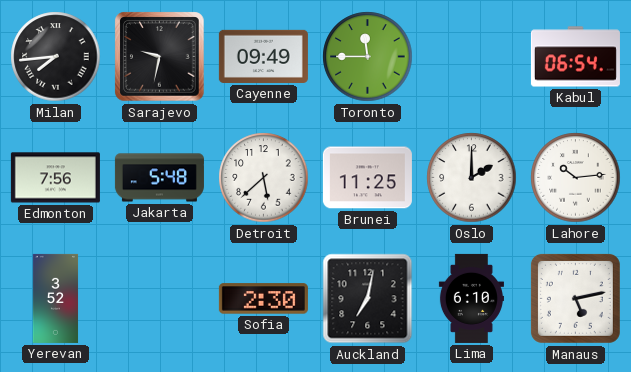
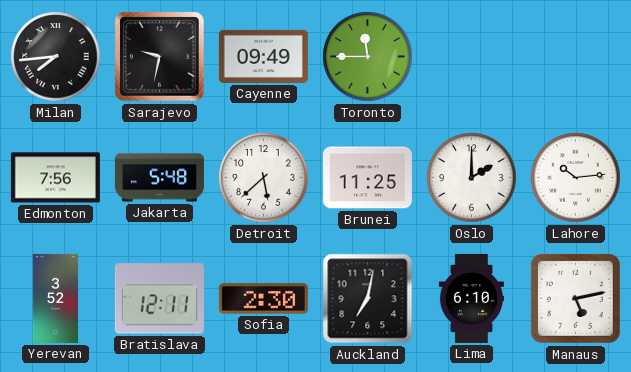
Kabul: 06:54 -> none (575, 57)
Bratislava: none -> 12:11 (159, 299)
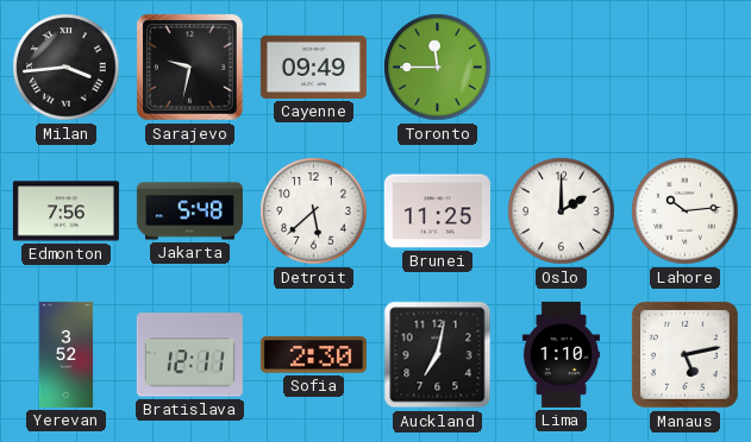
Milan: 7:44 -> 3:44 (67, 68)
Lima: 6:10 -> 1:10 (561, 354)
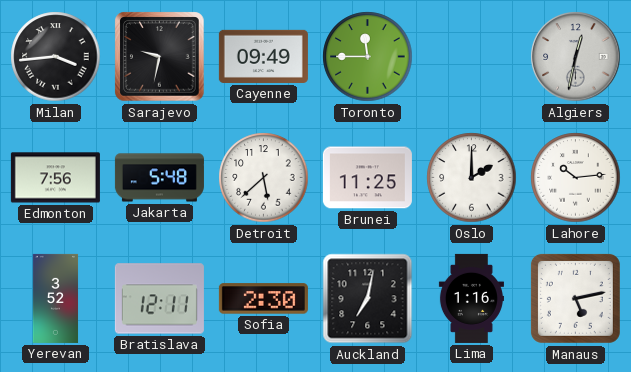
Algiers: none -> 12:32 (576, 57)
Lima: 1:10 -> 1:16 (471, 298)
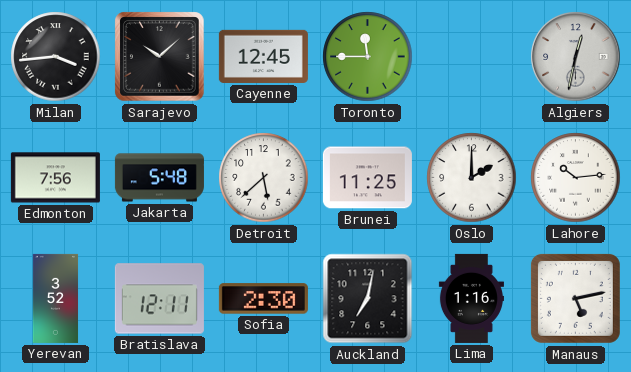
Sarajevo: 9:32 -> 10:08 (160, 57)
Cayenne: 09:49 -> 12:45 (263, 56)
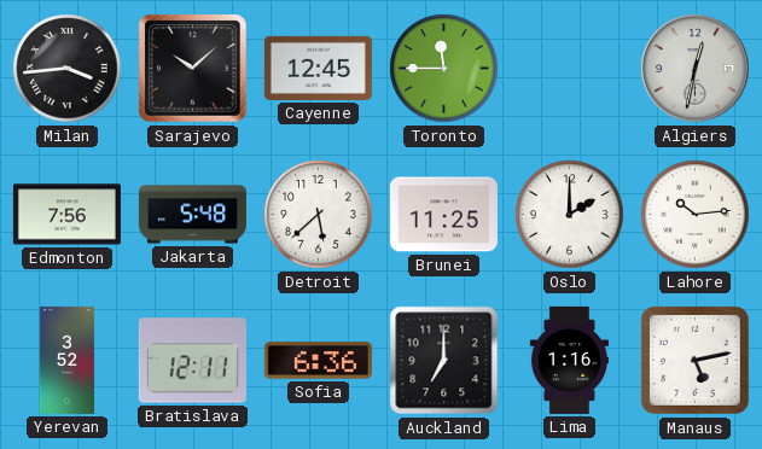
Sofia: 2:30 -> 6:36 (318, 361)
Auckland: 7:02 -> 7:00 (444, 361)
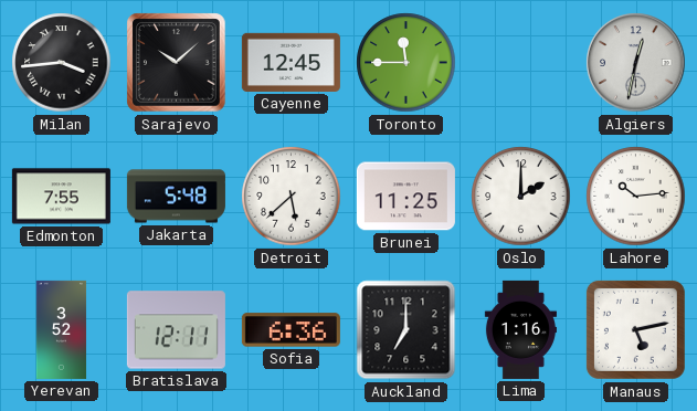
Edmonton: 7:56 -> 7:55 (61, 197)
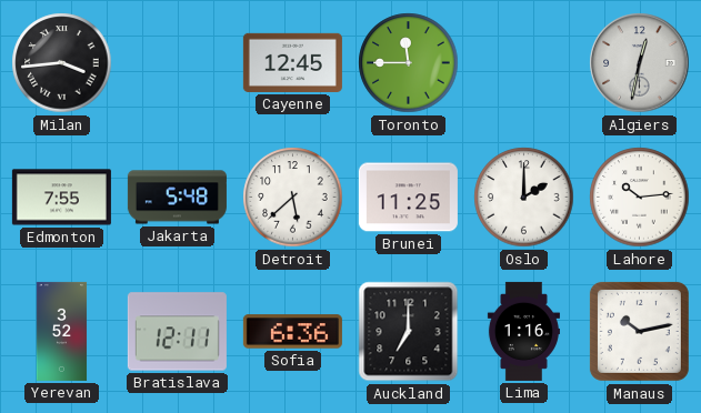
Sarajevo: 10:08 -> none (177, 63)
Manaus: 5:13 -> 10:13 (639, 331)
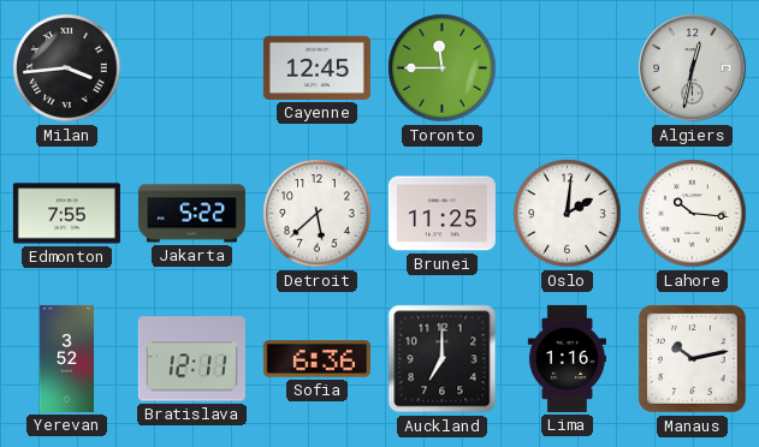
Jakarta: 5:48 -> 5:22 (191, 214)
Oslo: 2:00 -> 2:01 (568, 214)
Lahore: 10:14 -> 10:16 (693, 214)
